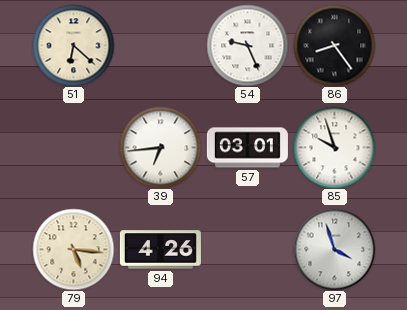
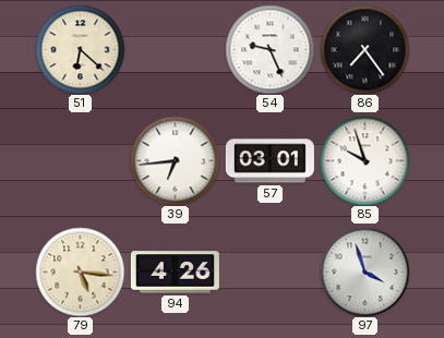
86: 8:24 -> 7:24 (364, 49)
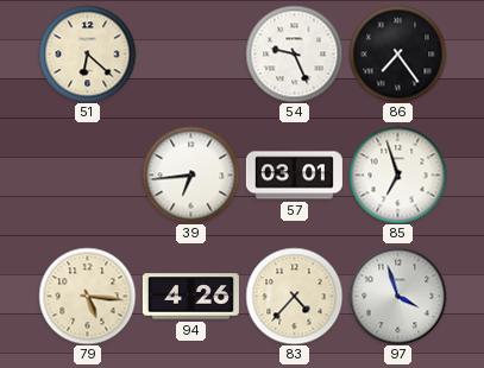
85: 9:57 -> 6:57 (397, 175)
83: none -> 4:37 (294, 296)
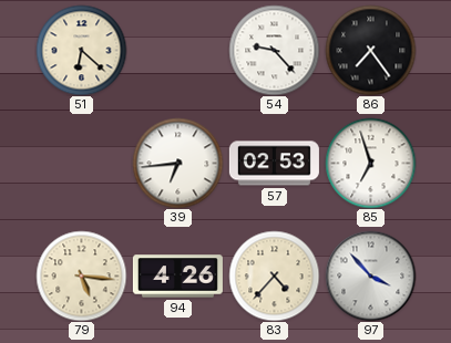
54: 9:26 -> 9:23 (274, 50)
57: 03:01 -> 02:53 (274, 164)
97: 3:57 -> 3:53 (370, 276)
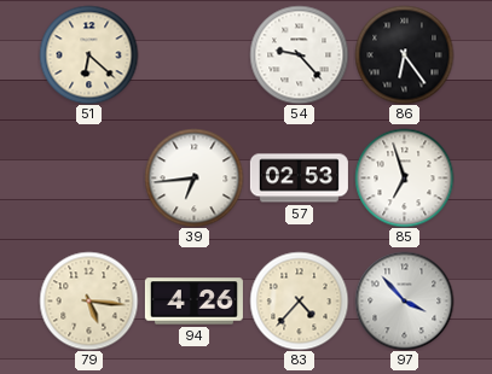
86: 7:24 -> 6:24 (404, 54)
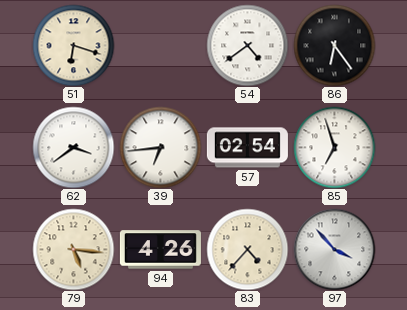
51: 6:22 -> 6:18 (73, 45)
54: 9:23 -> 4:39 (247, 45)
62: none -> 3:39 (73, 147)
57: 02:53 -> 02:54 (247, 148)
